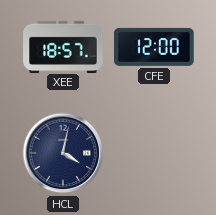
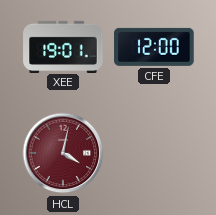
XEE: 18:57 -> 19:01 (63, 46)
HCL dial: navy -> burgundy (63, 153)
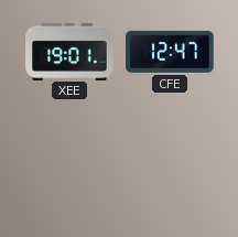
CFE: 12:00 -> 12:47 (170, 52)
HCL: 4:02 -> none (63, 153)
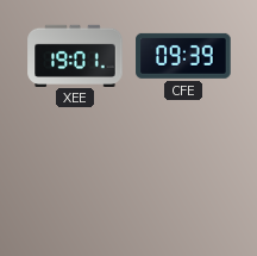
CFE: 12:47 -> 09:39 (183, 56)
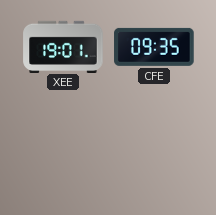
CFE: 09:39 -> 09:35 (154, 47)
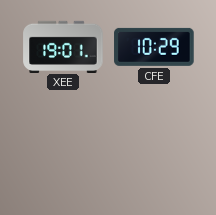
CFE: 09:35 -> 10:29 (154, 47)
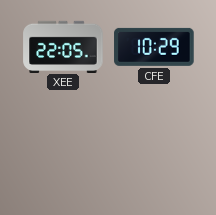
XEE: 19:01 -> 22:05 (63, 46)
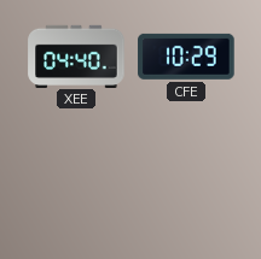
XEE: 22:05 -> 04:40 (76, 55)
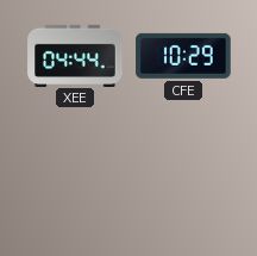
XEE: 04:40 -> 04:44 (75, 55)
